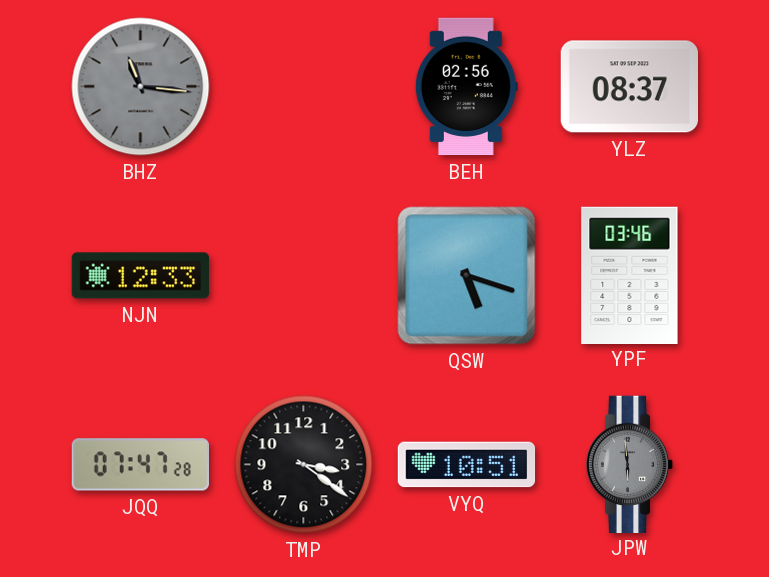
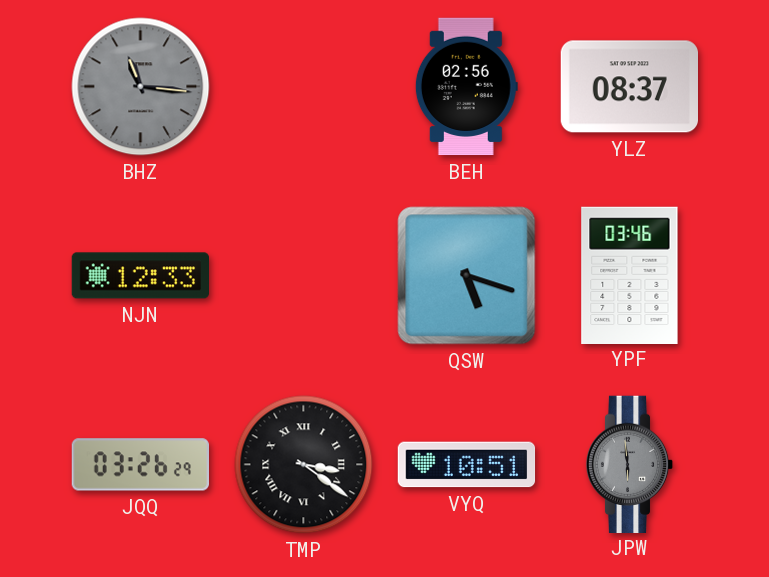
JQQ: 07:47 -> 03:26 (140, 465)
TMP numerals: Arabic -> Roman (304, 465)
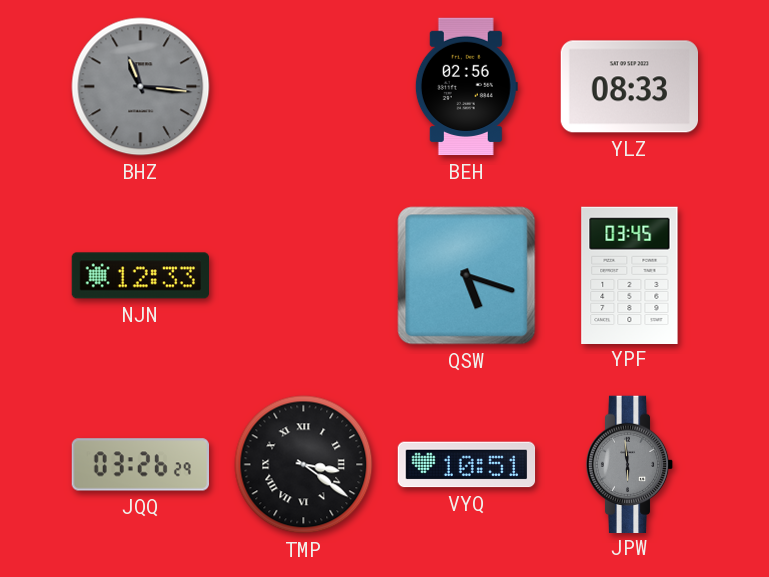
YLZ: 08:37 -> 08:33 (629, 87)
YPF: 03:46 -> 03:45 (630, 275)
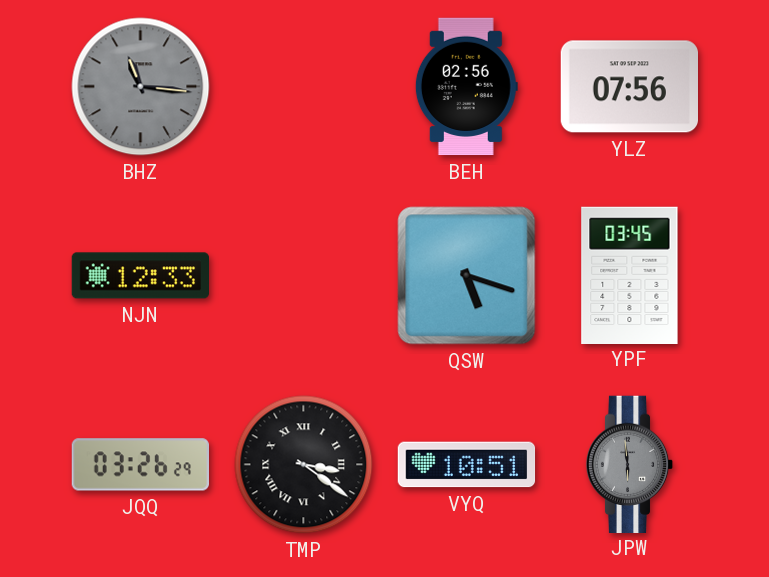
YLZ: 08:33 -> 07:56 (629, 87)
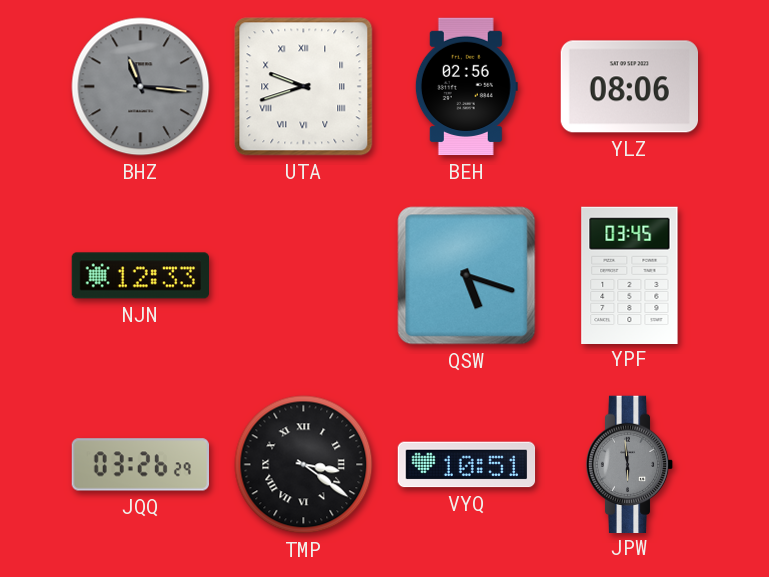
UTA: none -> 9:42 (304, 87)
YLZ: 07:56 -> 08:06 (629, 87)
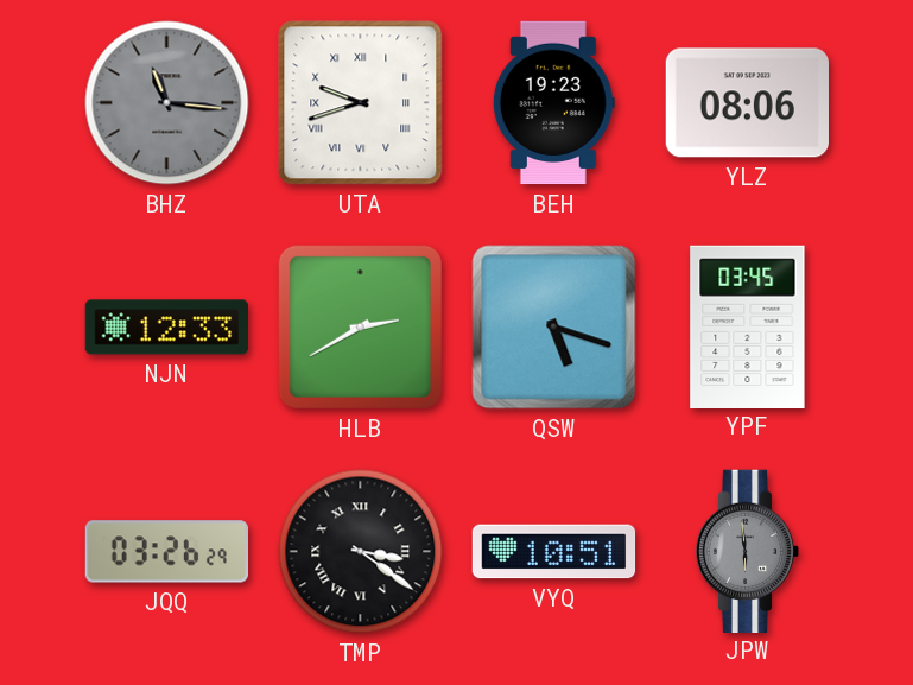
BEH: 02:56 -> 19:23 (553, 103)
HLB: none -> 2:40 (360, 326)
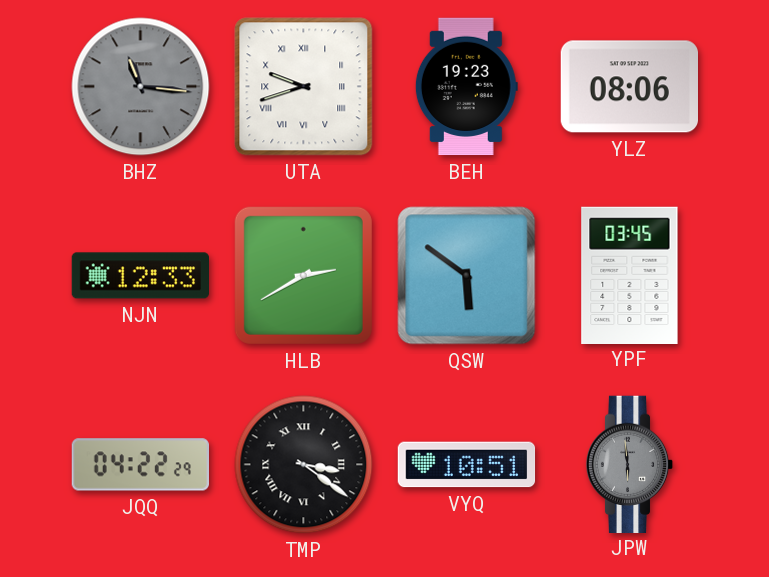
QSW: 5:18 -> 5:51 (467, 276)
JQQ: 03:26 -> 04:22 (140, 465)
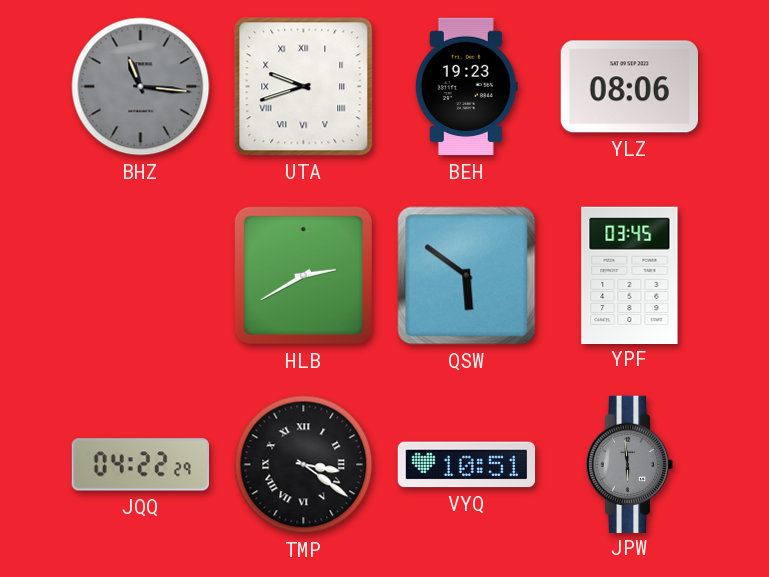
NJN: 12:33 -> none (140, 276)
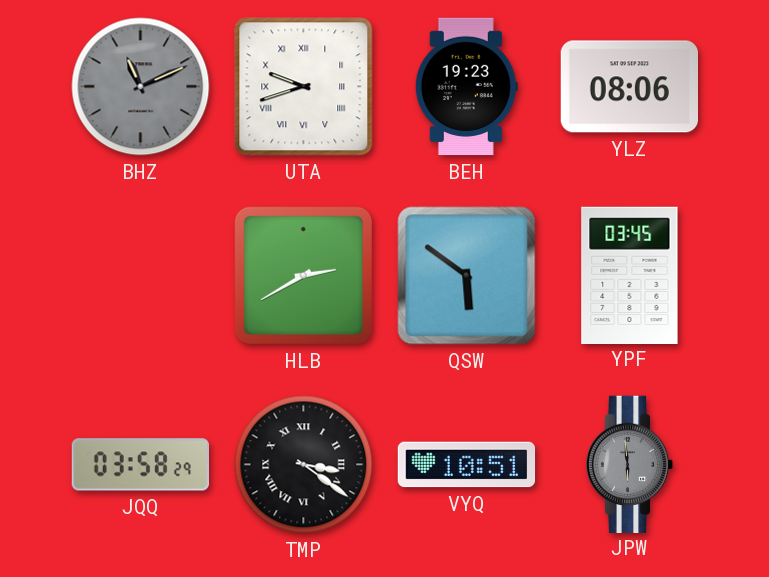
BHZ: 11:16 -> 11:11 (141, 87)
JQQ: 04:22 -> 03:58 (140, 465)
